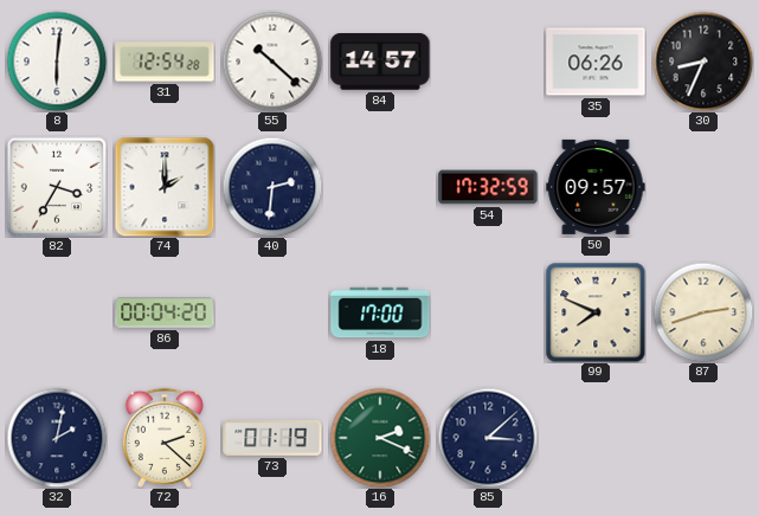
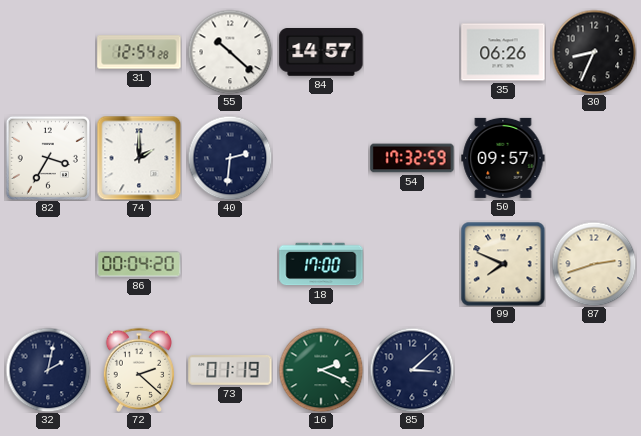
8: 6:01 -> none (57, 62)
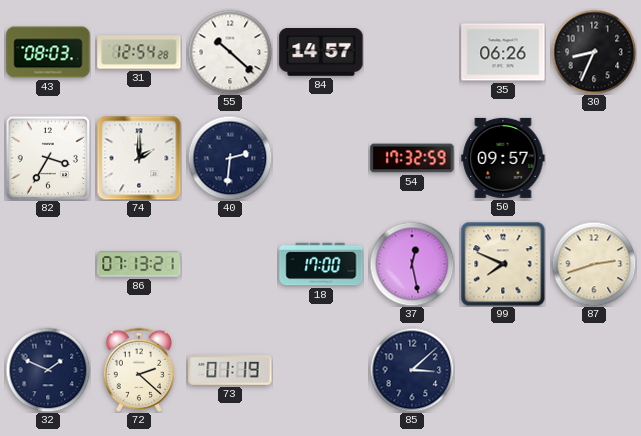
43: none -> 08:03 (48, 52)
86: 00:04 -> 07:13 (139, 264)
37: none -> 12:28 (412, 264)
32: 2:02 -> 1:49 (48, 370)
16: 2:19 -> none (321, 370)
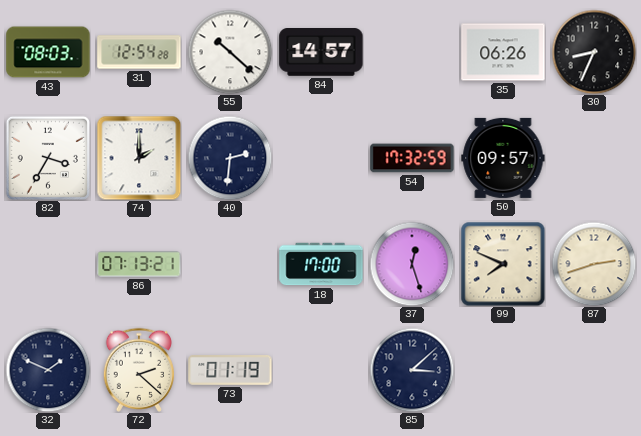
37: 12:28 -> 12:27 (412, 264)
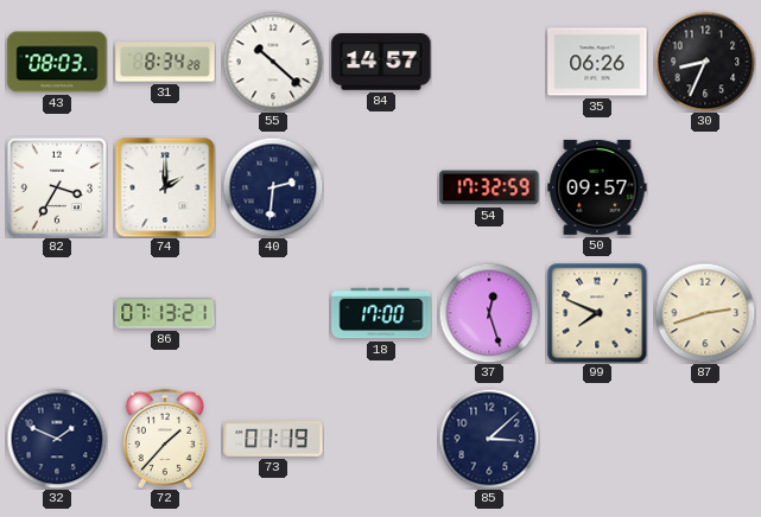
31: 12:54 -> 8:34 (165, 62)
72: 2:22 -> 1:37 (164, 439)
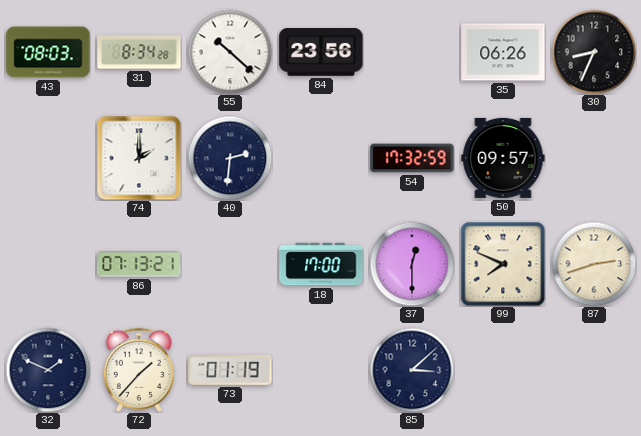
84: 14:57 -> 23:56 (321, 53)
82: 3:35 -> none (57, 187)
37: 12:27 -> 12:30 (412, 264)
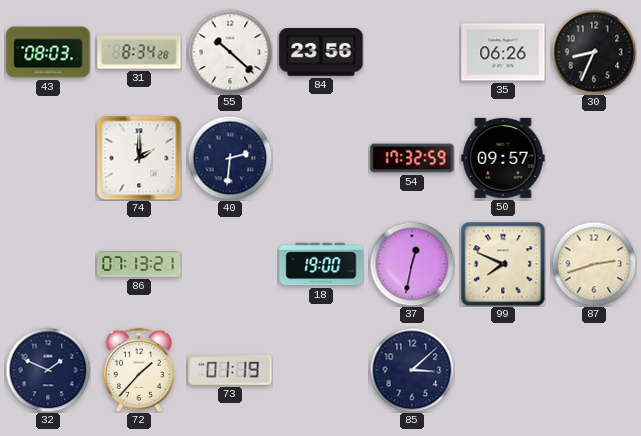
18: 17:00 -> 19:00 (321, 264)
37: 12:30 -> 12:32 (412, 264)
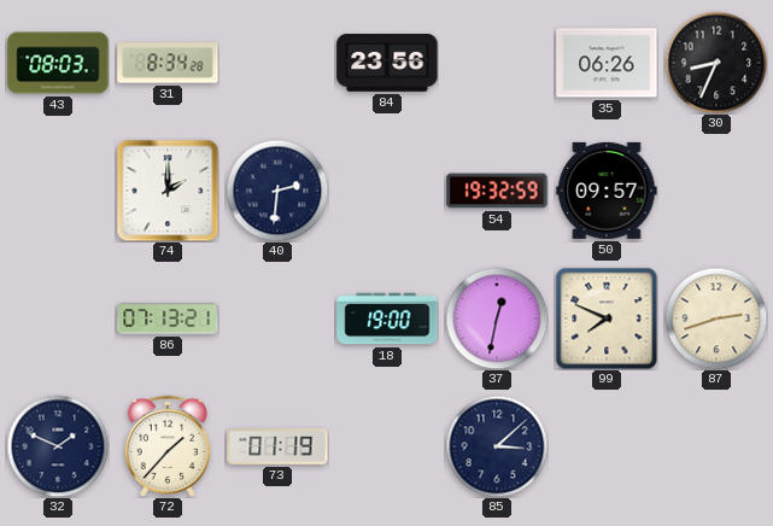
55: 10:22 -> none (230, 52)
54: 17:32 -> 19:32 (497, 191)
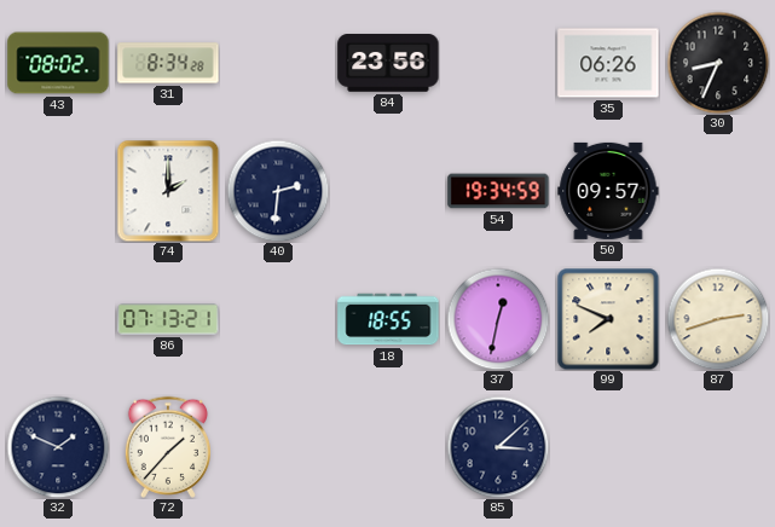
43: 08:03 -> 08:02 (58, 63)
54: 19:32 -> 19:34 (498, 191)
18: 19:00 -> 18:55 (388, 319)
73: 01:19 -> none (277, 448)
